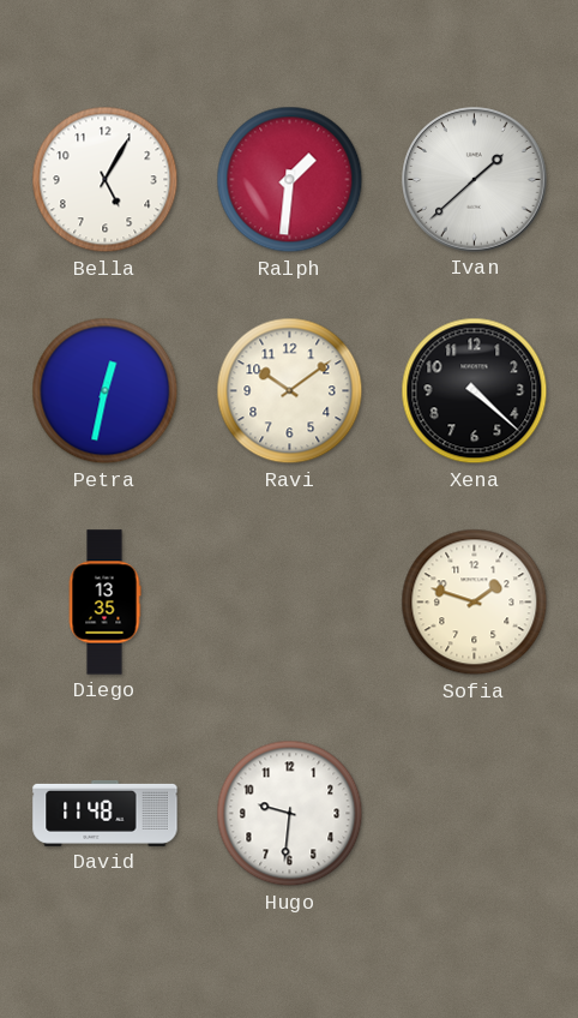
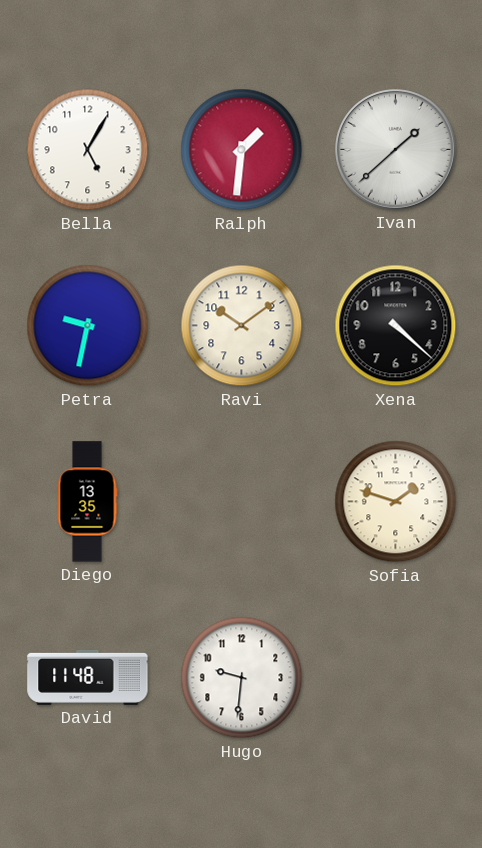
Petra: 12:32 -> 9:32 (88, 326)
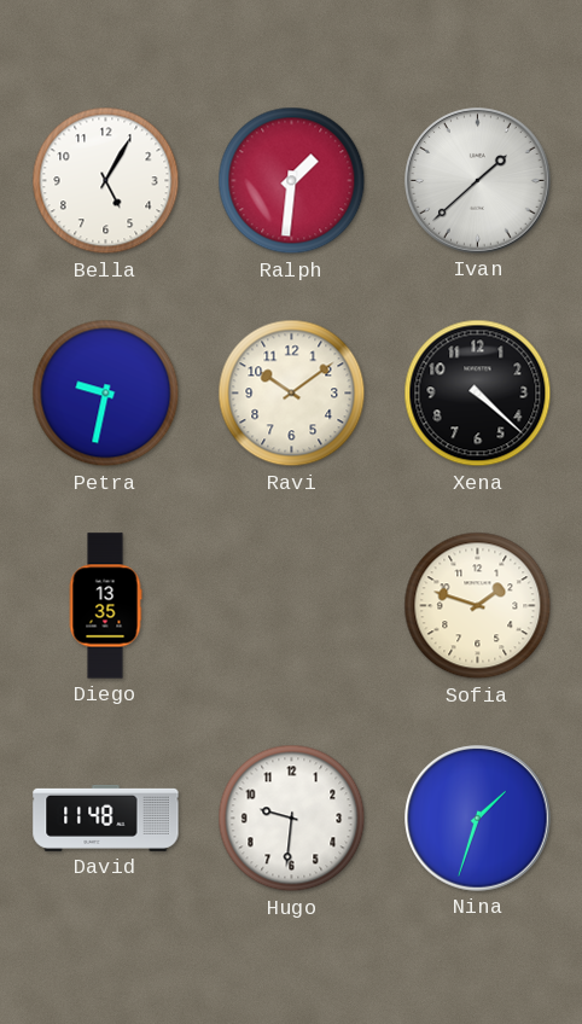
Nina: none -> 1:33 (478, 819)
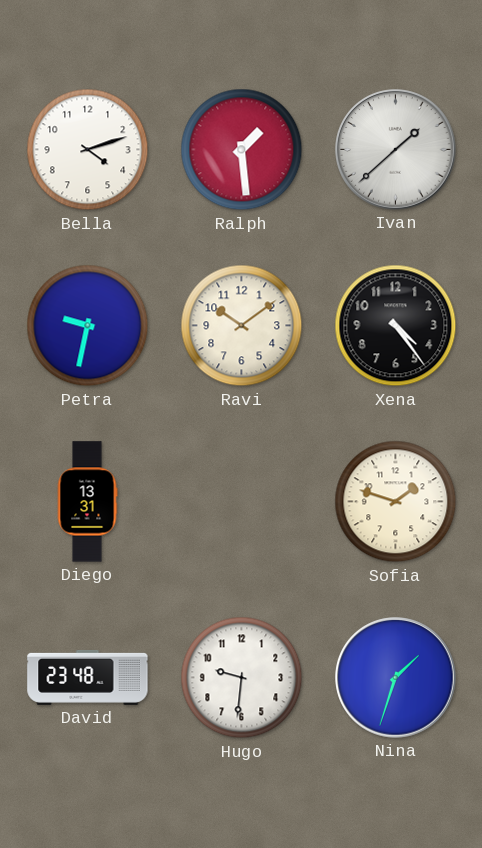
Bella: 5:05 -> 4:12 (88, 150)
Ralph: 1:31 -> 1:29 (242, 150)
Xena: 4:22 -> 4:24 (396, 326)
Diego: 13:35 -> 13:31 (87, 502)
David: 11:48 -> 23:48 (88, 677)
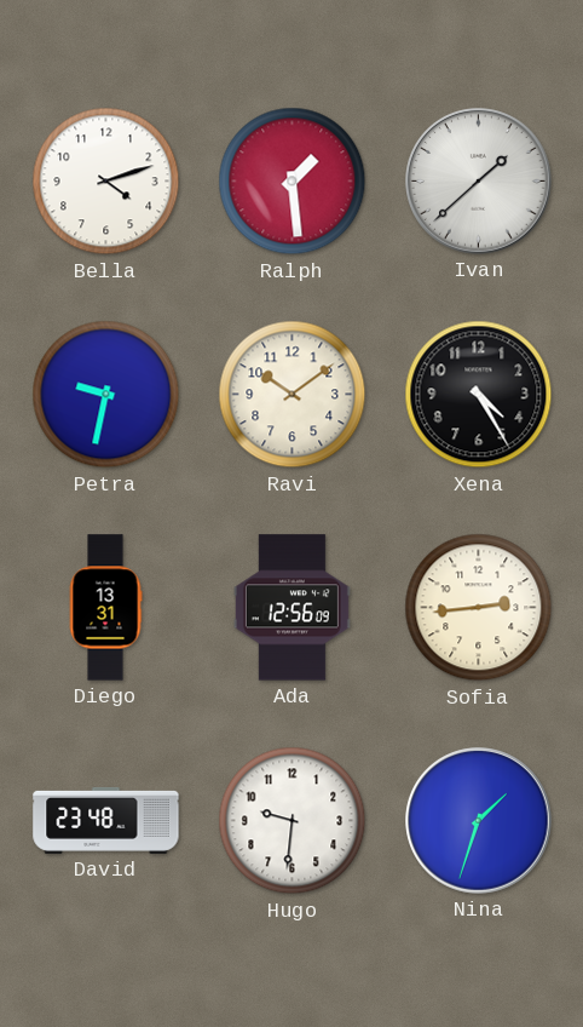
Xena: 4:24 -> 4:25 (479, 395)
Ada: none -> 12:56 (291, 608)
Sofia: 1:48 -> 2:44 (479, 608)
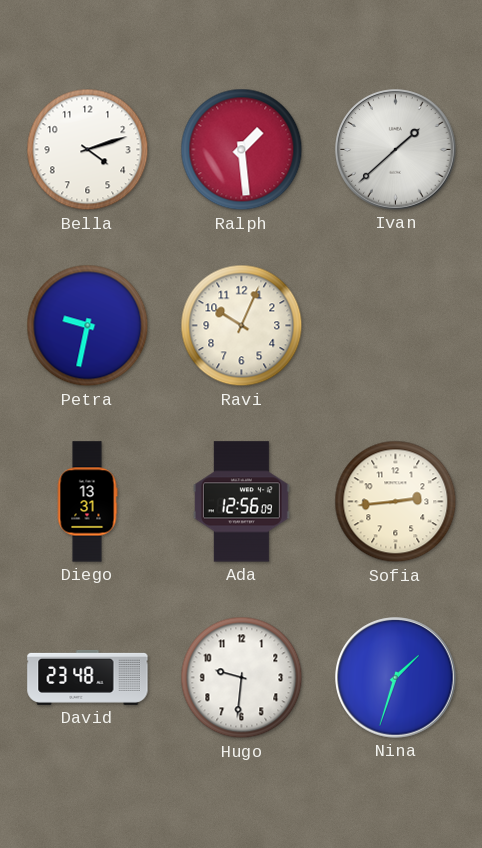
Ravi: 10:09 -> 10:04 (242, 326)
Xena: 4:25 -> none (479, 395)
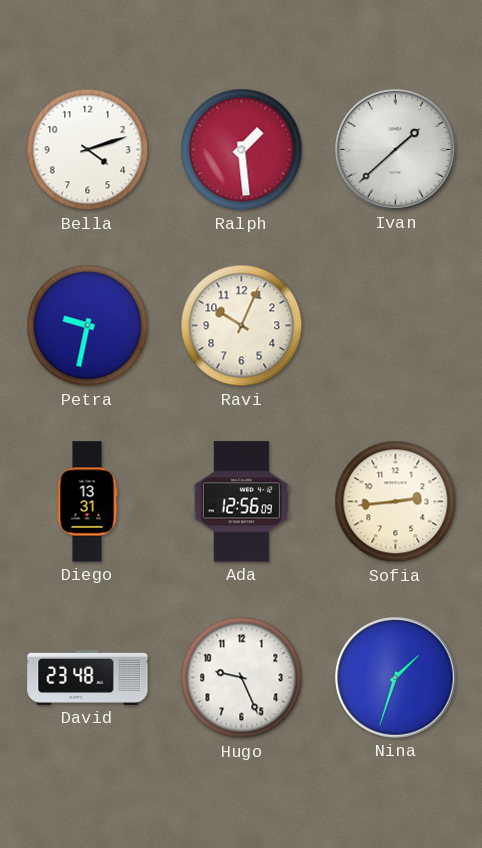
Hugo: 9:31 -> 9:26 (242, 678)
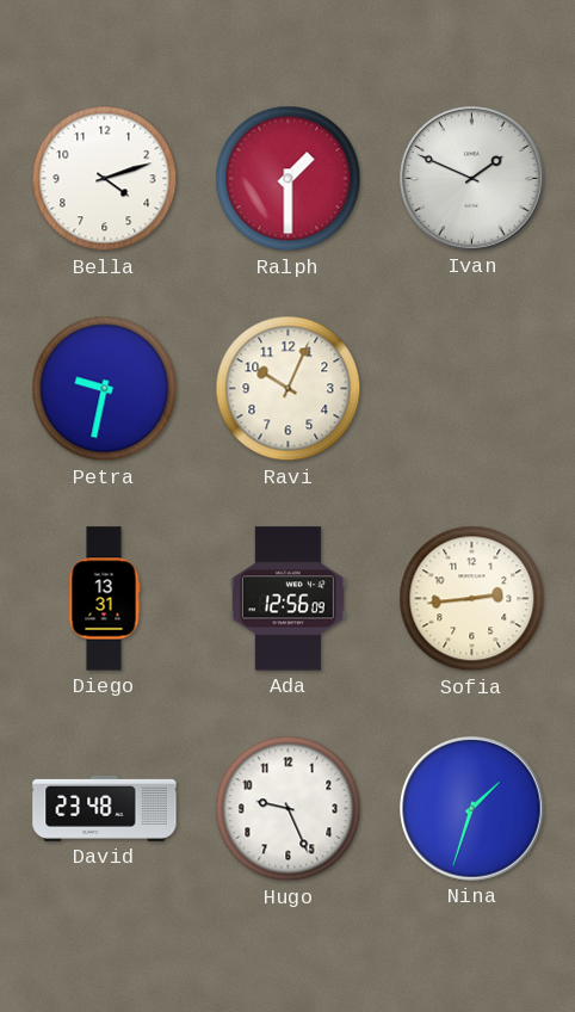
Ralph: 1:29 -> 1:30 (289, 179)
Ivan: 1:38 -> 1:49 (472, 179)
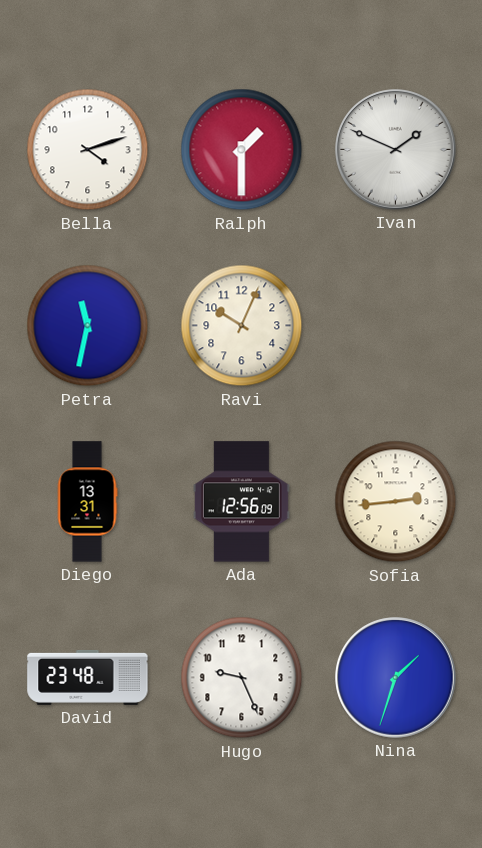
Petra: 9:32 -> 11:32 (88, 326)
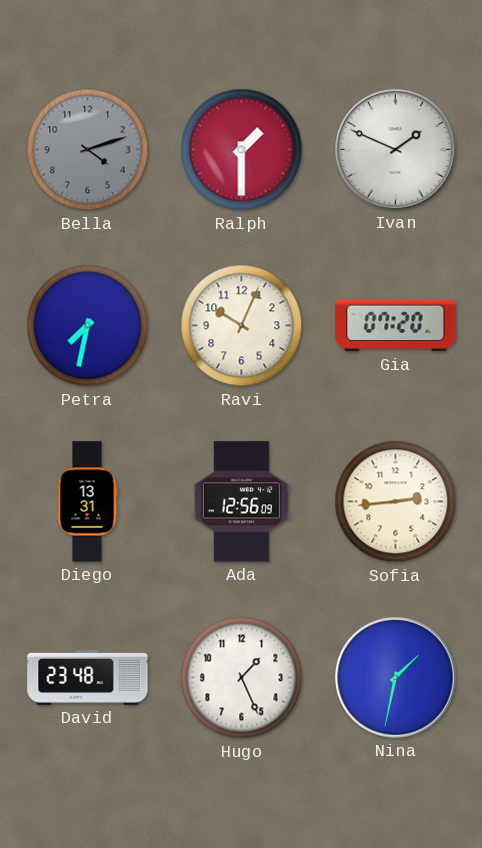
Bella dial: white -> grey (88, 150)
Petra: 11:32 -> 7:32 (88, 326)
Gia: none -> 07:20 (396, 326)
Hugo: 9:26 -> 1:26 (242, 678)
Nina: 1:33 -> 1:32 (396, 678)
